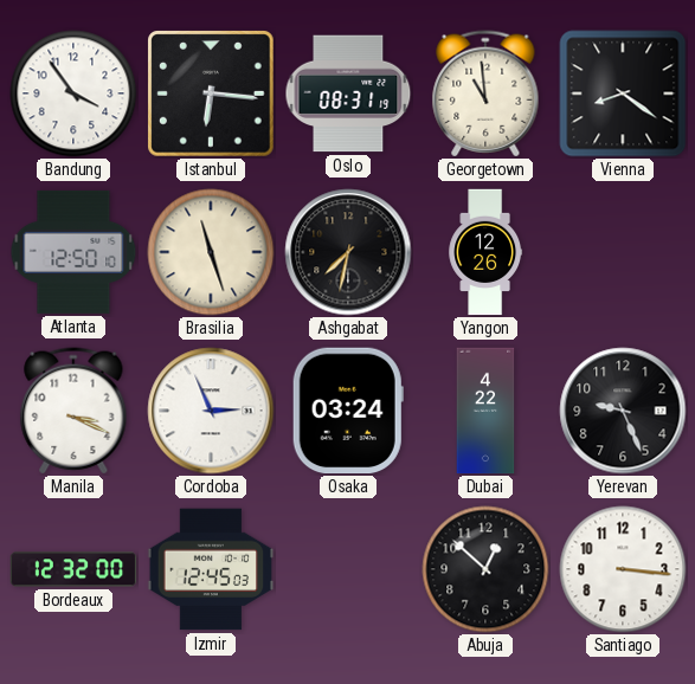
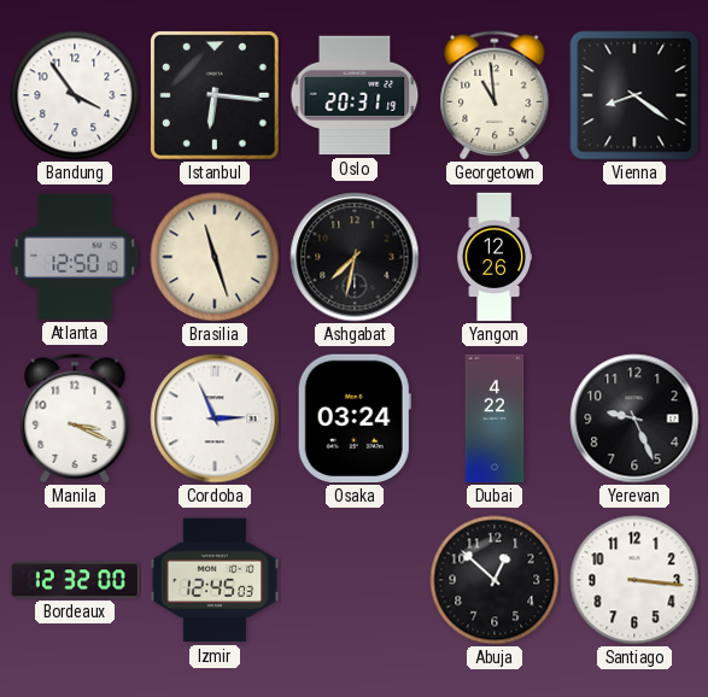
Oslo: 08:31 -> 20:31 (355, 95)
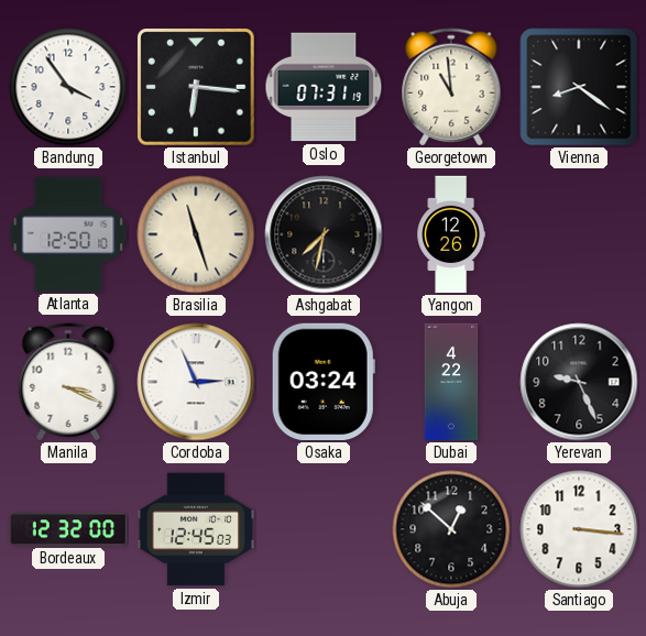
Oslo: 20:31 -> 07:31 (324, 87)
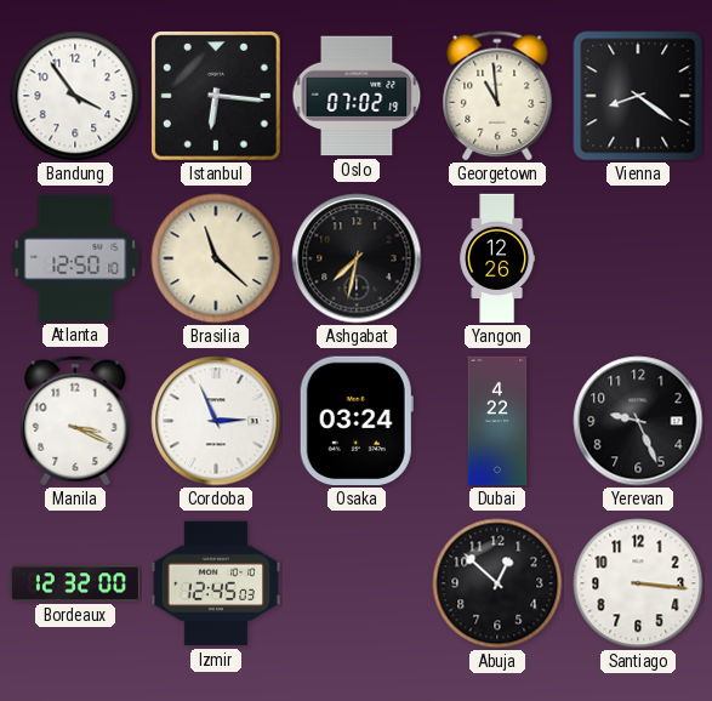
Oslo: 07:31 -> 07:02 (357, 96)
Brasilia: 11:27 -> 11:22 (216, 258)
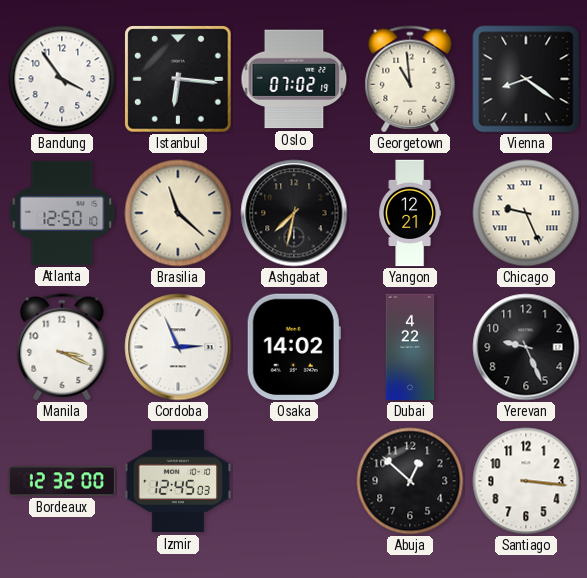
Yangon: 12:26 -> 12:21 (410, 213)
Chicago: none -> 9:26 (526, 213)
Osaka: 03:24 -> 14:02 (294, 347)
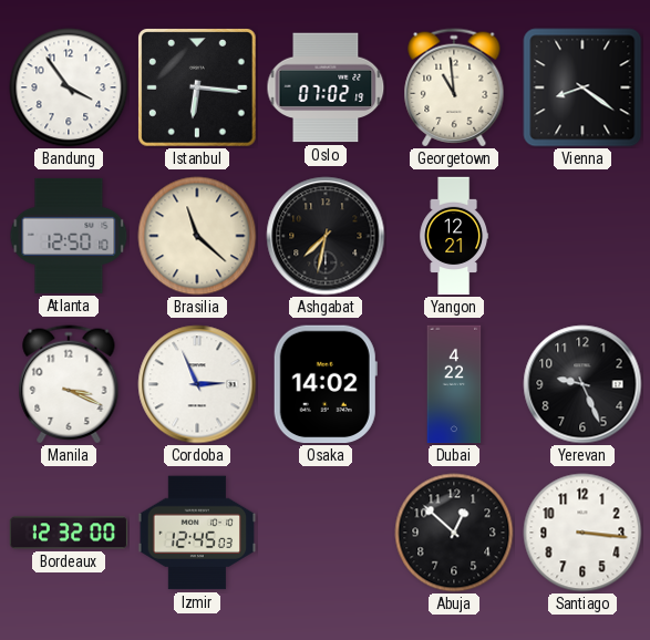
Chicago: 9:26 -> none (526, 213)
